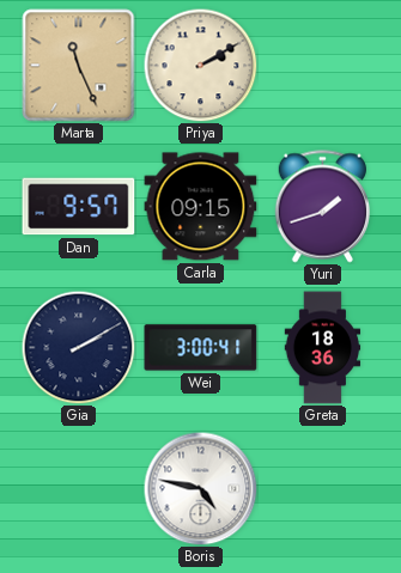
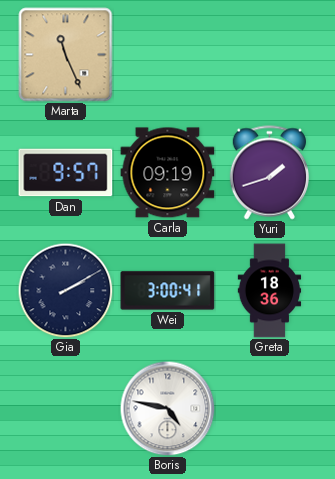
Priya: 2:10 -> none (200, 65)
Carla: 09:15 -> 09:19 (168, 173)
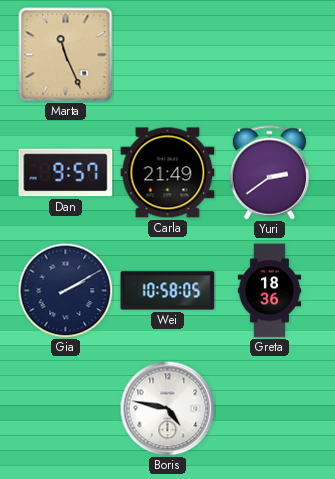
Carla: 09:19 -> 21:49 (168, 173)
Yuri: 1:42 -> 2:39 (269, 173)
Wei: 3:00 -> 10:58 (168, 291)
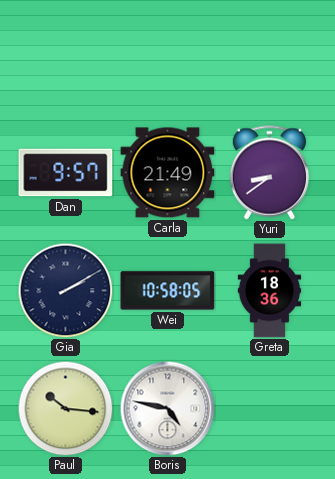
Marta: 11:26 -> none (66, 55)
Yuri: 2:39 -> 8:39 (269, 173)
Paul: none -> 10:16 (65, 408)
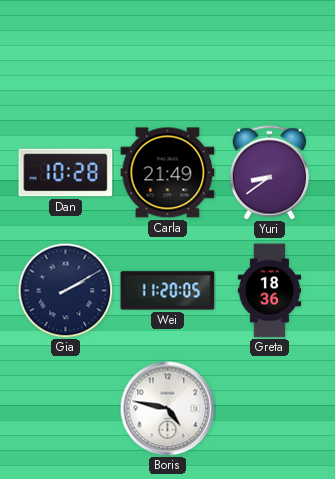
Dan: 9:57 -> 10:28 (66, 173)
Wei: 10:58 -> 11:20 (168, 291)
Paul: 10:16 -> none (65, 408)
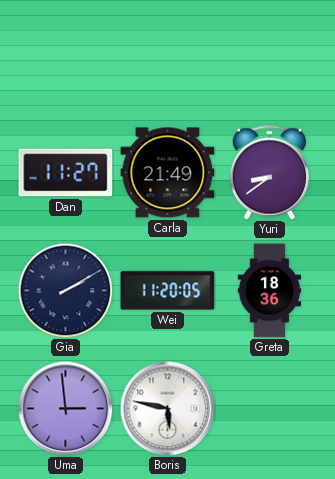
Dan: 10:28 -> 11:27 (66, 173)
Uma: none -> 2:59 (65, 408)
Boris: 4:47 -> 5:47 (167, 408)
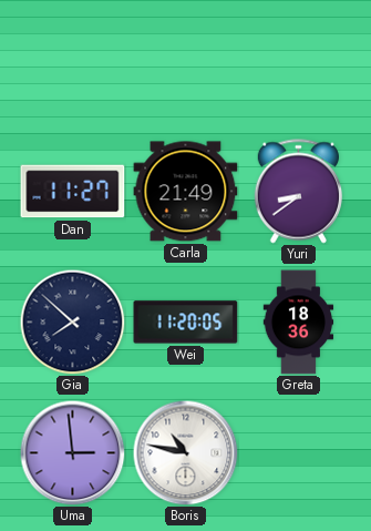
Gia: 2:10 -> 7:52 (72, 321)
Boris: 5:47 -> 10:47 (185, 452)
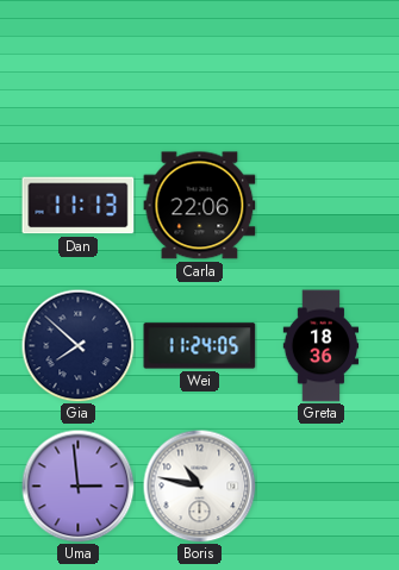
Dan: 11:27 -> 11:13 (79, 206)
Carla: 21:49 -> 22:06 (200, 206)
Yuri: 8:39 -> none (298, 192)
Wei: 11:20 -> 11:24 (200, 346)
